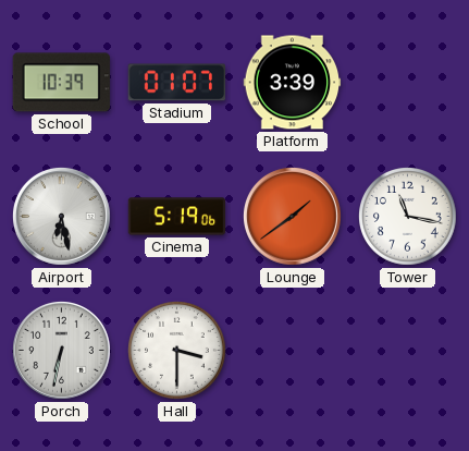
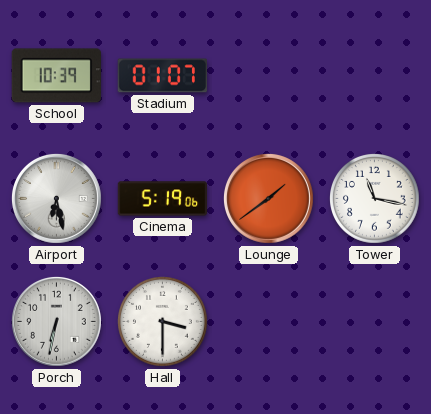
Platform: 3:39 -> none (293, 83)
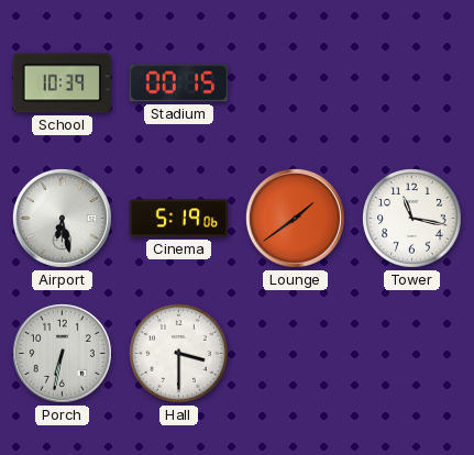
Stadium: 01:07 -> 00:15 (178, 84)
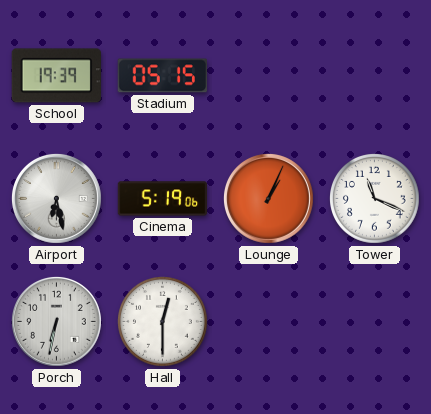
School: 10:39 -> 19:39 (56, 76)
Stadium: 00:15 -> 05:15 (162, 76)
Lounge: 1:39 -> 1:04 (269, 199)
Tower: 11:17 -> 11:19 (375, 199)
Hall: 3:30 -> 12:30 (163, 322)
